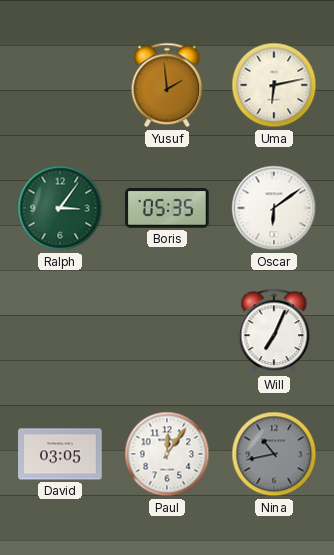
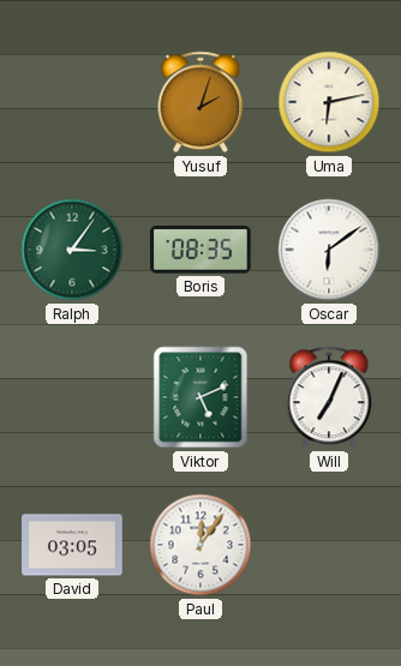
Yusuf: 1:59 -> 2:03 (200, 102)
Boris: 05:35 -> 08:35 (200, 250)
Viktor: none -> 5:11 (200, 397)
Nina: 10:43 -> none (274, 454)
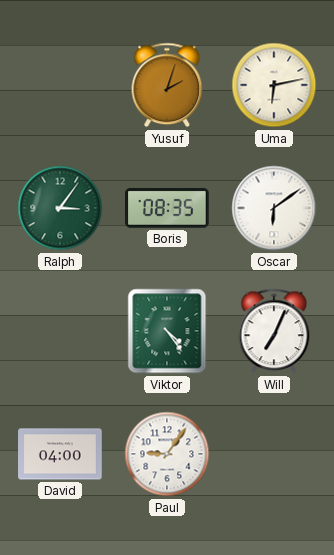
Viktor: 5:11 -> 4:24 (167, 331)
David: 03:05 -> 04:00 (60, 454)
Paul: 12:06 -> 9:06 (167, 454)
